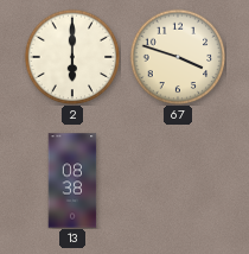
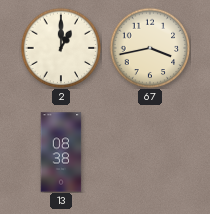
2: 6:00 -> 1:00 (61, 48)
67: 3:48 -> 3:43 (150, 48)
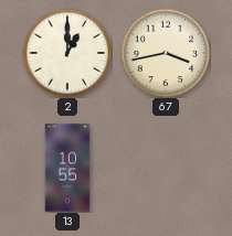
13: 08:38 -> 10:55 (67, 168)
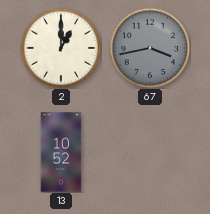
67 dial: cream -> grey (150, 48)
13: 10:55 -> 10:52 (61, 152)
